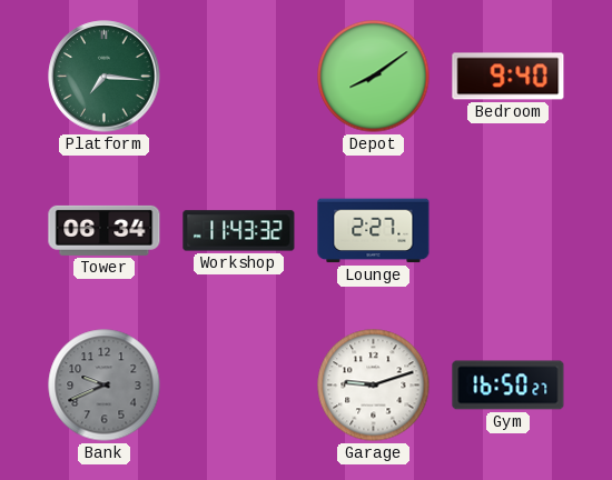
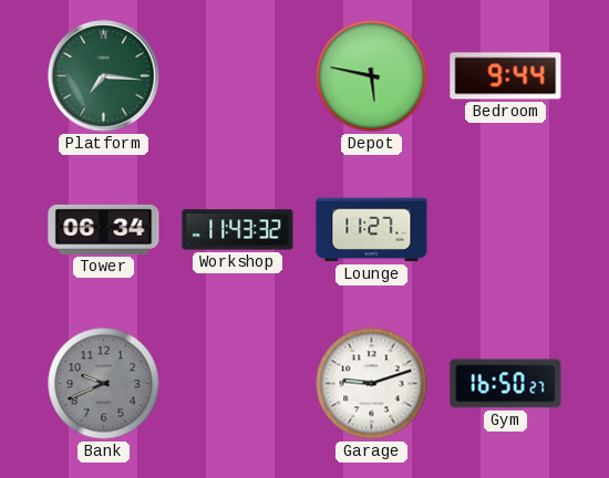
Depot: 8:09 -> 5:47 (372, 76)
Bedroom: 9:40 -> 9:44 (506, 76)
Lounge: 2:27 -> 11:27 (372, 230)
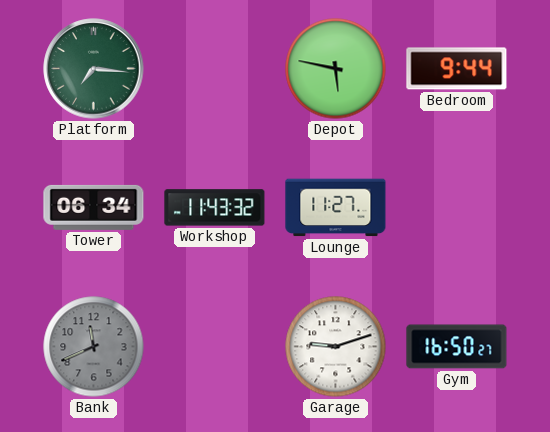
Bank: 9:41 -> 11:41 (94, 347)
